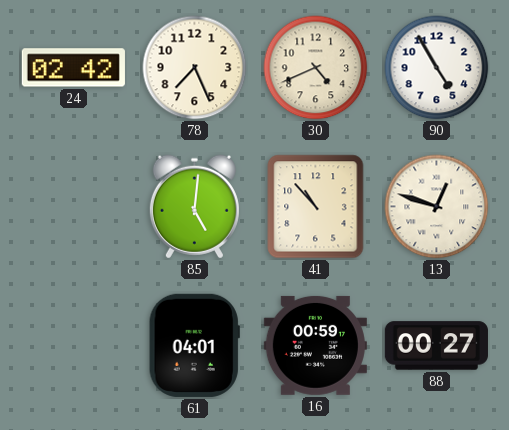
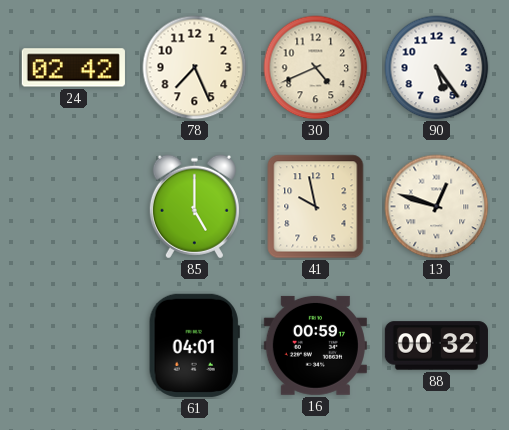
90: 4:55 -> 5:24 (437, 68)
85: 5:01 -> 5:00 (194, 207)
41: 10:53 -> 9:58 (316, 207)
88: 00:27 -> 00:32 (436, 346)
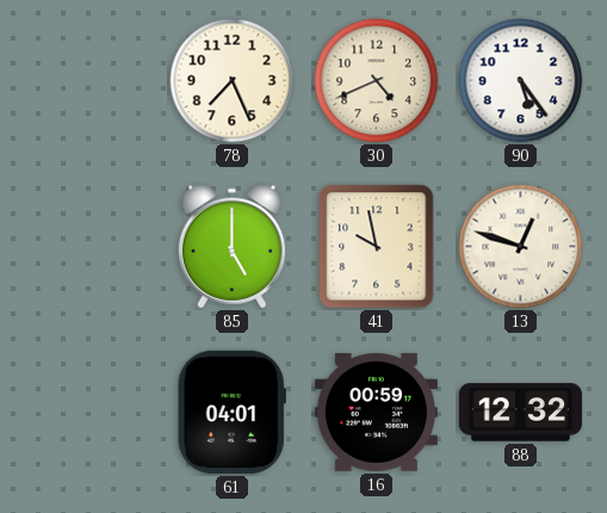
24: 02:42 -> none (73, 68)
88: 00:32 -> 12:32 (520, 413)
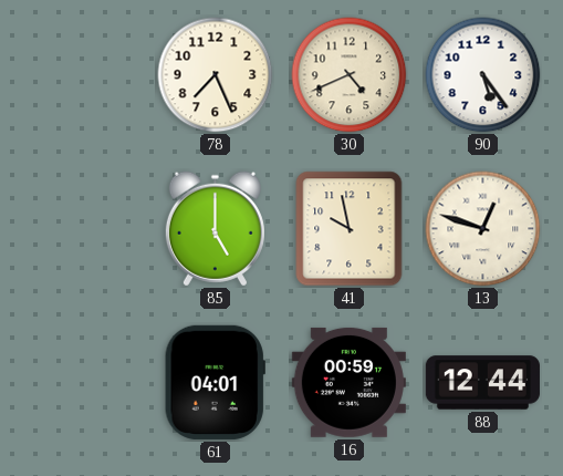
88: 12:32 -> 12:44 (482, 383)
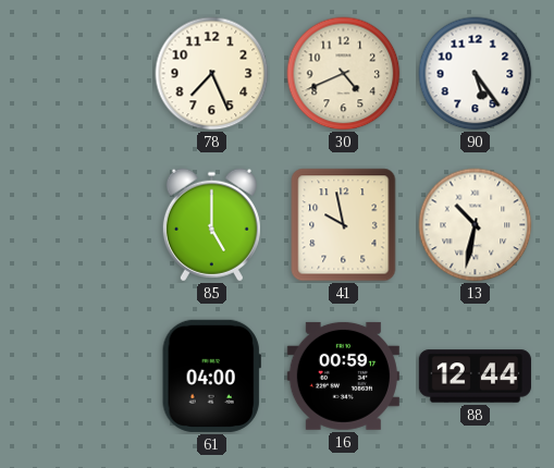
13: 12:48 -> 10:32 (476, 225)
61: 04:01 -> 04:00 (211, 375)
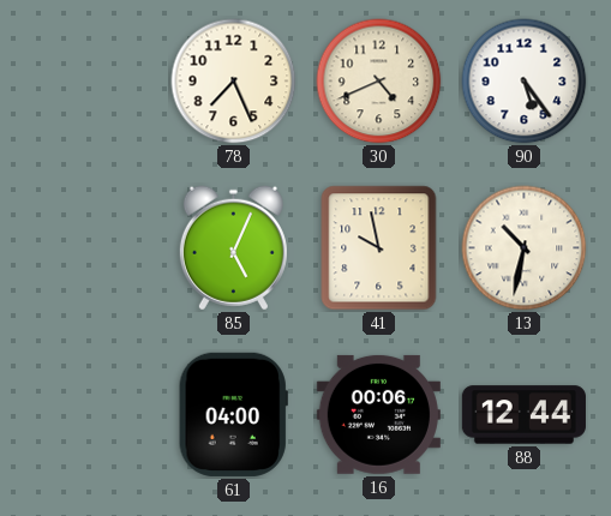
85: 5:00 -> 5:04 (233, 248)
16: 00:59 -> 00:06 (378, 414)
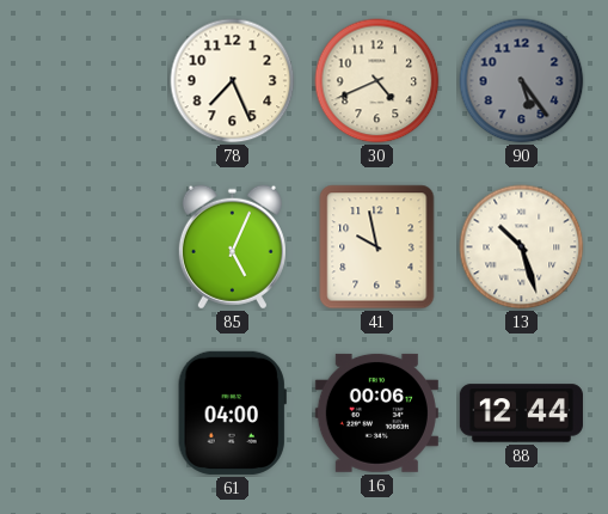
90 dial: white -> grey (522, 81)
13: 10:32 -> 10:27 (522, 247)
